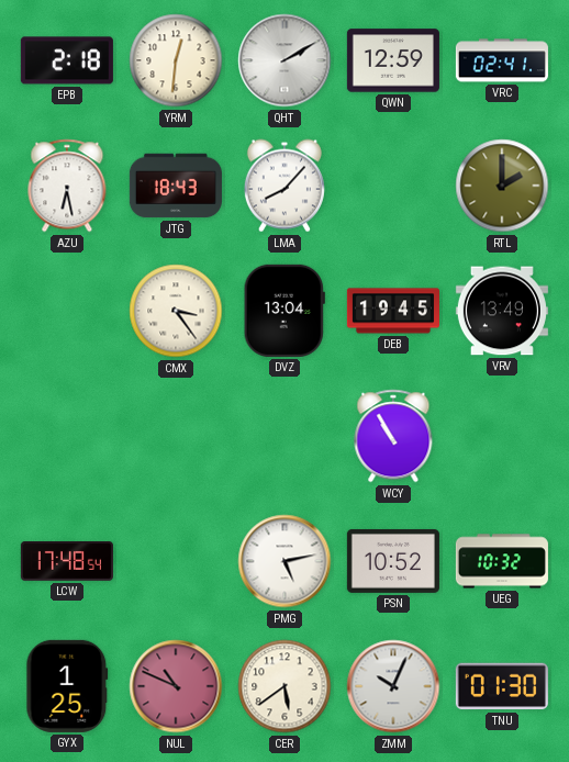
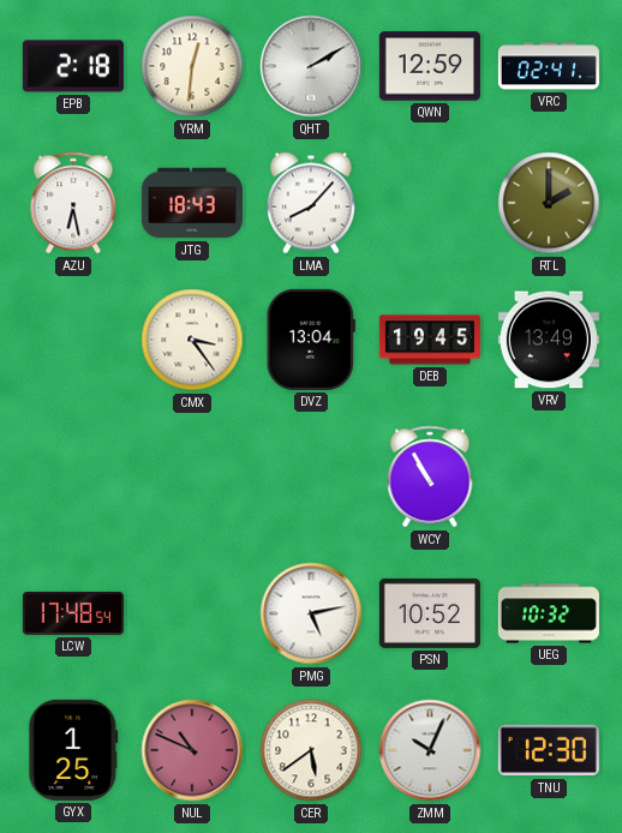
TNU: 01:30 -> 12:30 (549, 750)
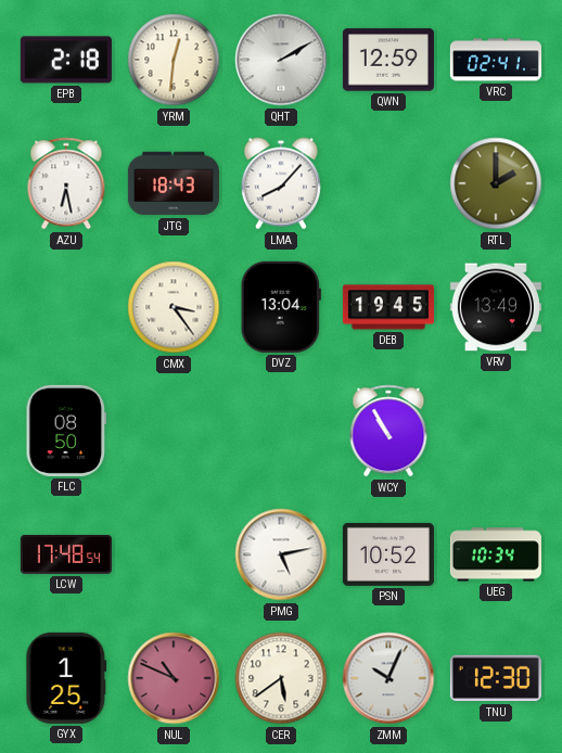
FLC: none -> 08:50 (66, 431)
UEG: 10:32 -> 10:34 (496, 554)
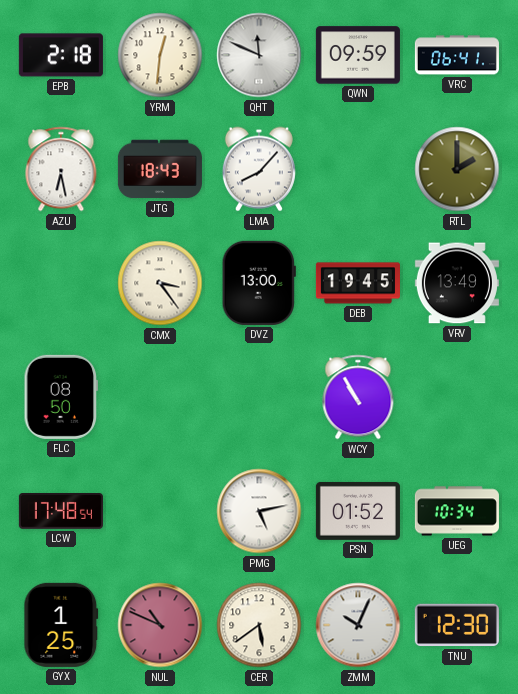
QHT: 2:10 -> 11:49 (259, 55)
QWN: 12:59 -> 09:59 (358, 55)
VRC: 02:41 -> 06:41 (457, 55)
DVZ: 13:04 -> 13:00 (259, 283)
PSN: 10:52 -> 01:52 (358, 511)
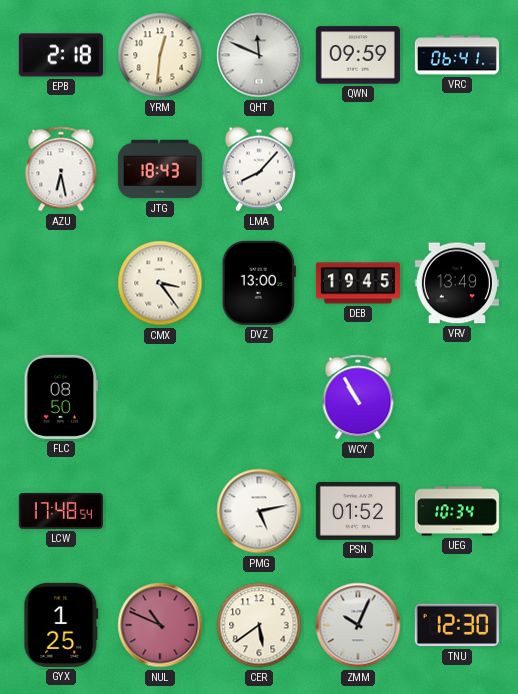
RTL: 2:00 -> none (457, 169)
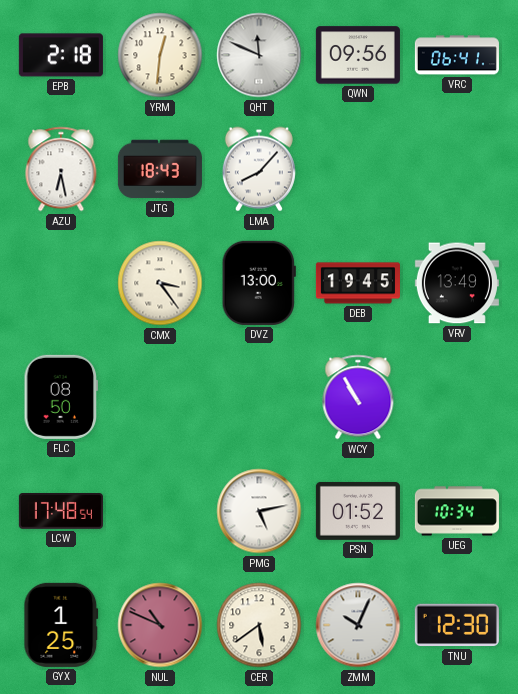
QWN: 09:59 -> 09:56 (358, 55)
